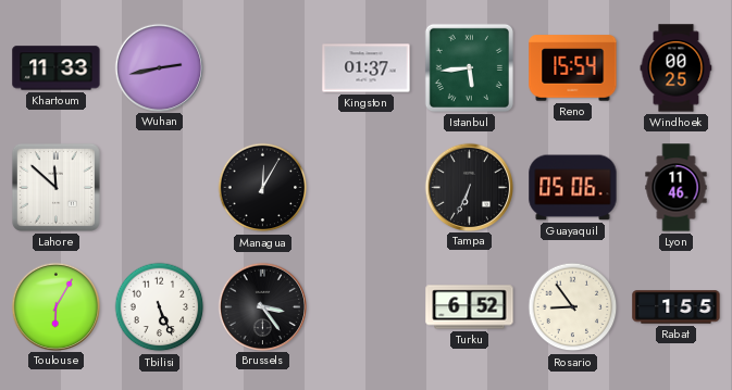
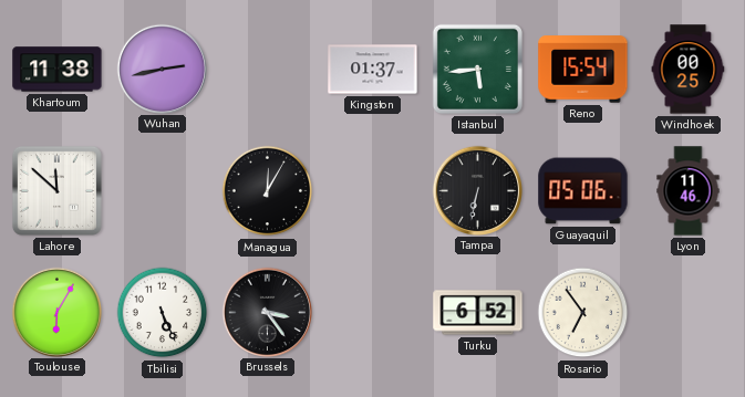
Khartoum: 11:33 -> 11:38 (58, 70)
Tampa: 6:34 -> 6:32 (477, 190)
Rosario: 8:54 -> 6:54 (583, 313)
Rabat: 1:55 -> none (677, 307)
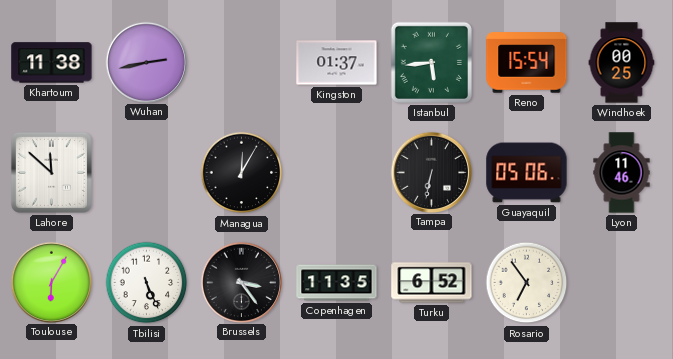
Copenhagen: none -> 11:35 (337, 283)
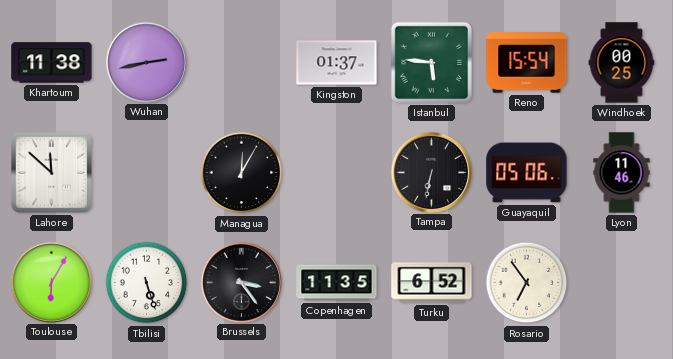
Istanbul: 5:44 -> 5:46 (431, 62)
Tbilisi: 5:26 -> 5:27 (147, 283)
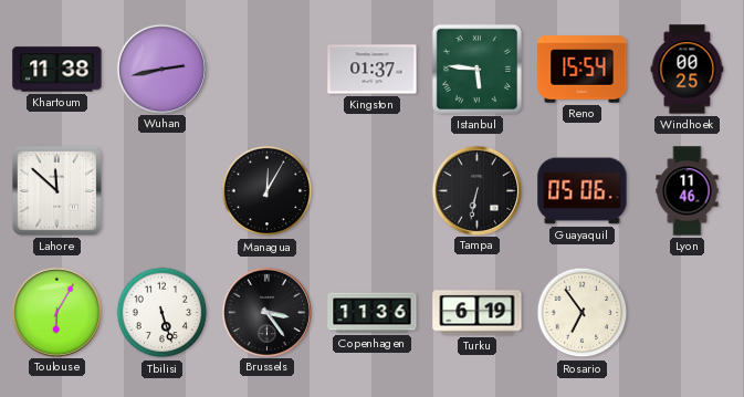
Copenhagen: 11:35 -> 11:36 (373, 313)
Turku: 6:52 -> 6:19 (478, 313)
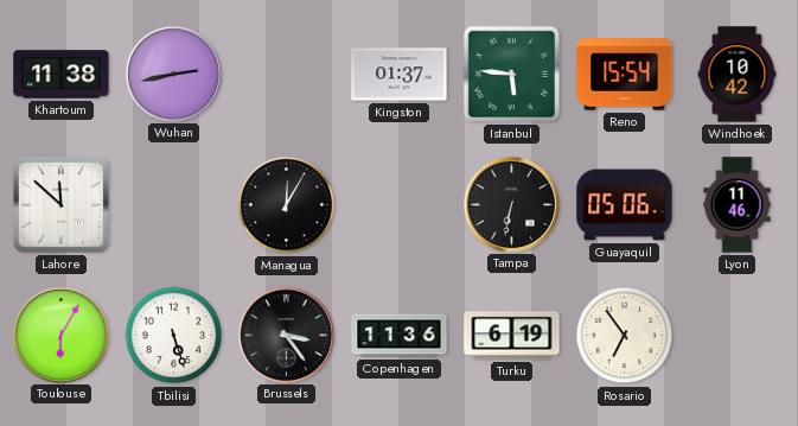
Windhoek: 00:25 -> 10:42 (738, 75)
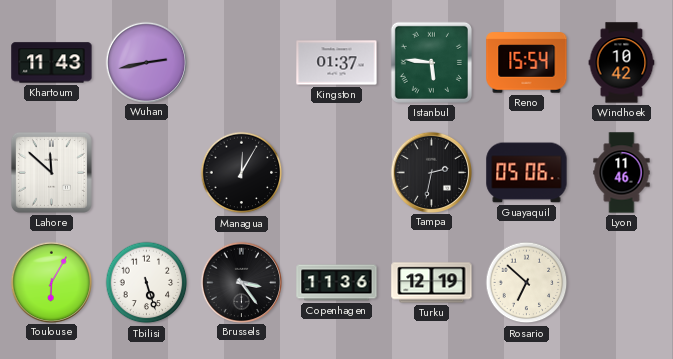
Khartoum: 11:38 -> 11:43 (52, 63)
Tampa: 6:32 -> 2:32 (431, 172)
Turku: 6:19 -> 12:19 (432, 283)
Rosario: 6:54 -> 6:52 (527, 283)
